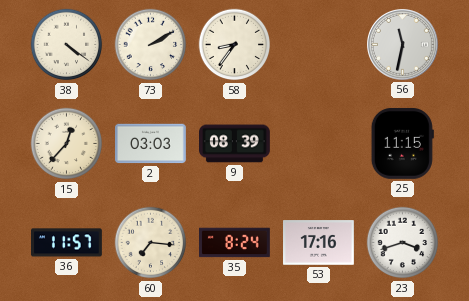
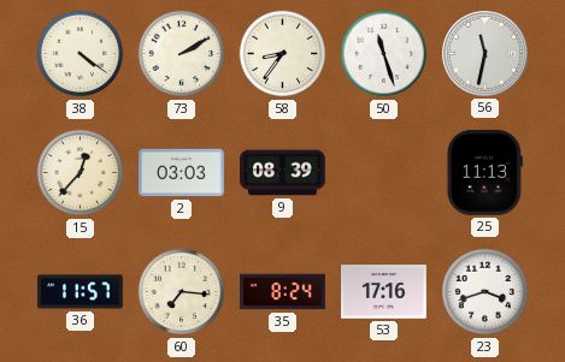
50: none -> 11:27 (384, 54)
25: 11:15 -> 11:13 (484, 172)
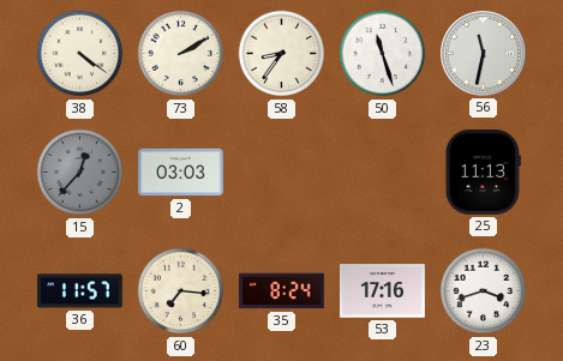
15 dial: cream -> grey (80, 173)
9: 08:39 -> none (283, 173)
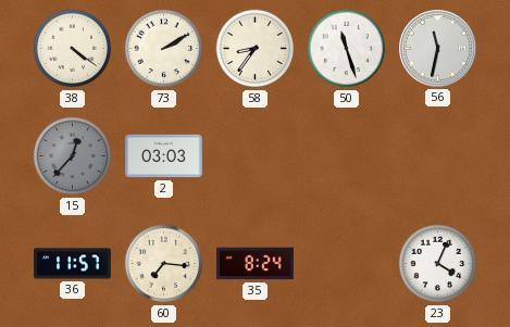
25: 11:13 -> none (483, 172)
53: 17:16 -> none (383, 291)
23: 3:42 -> 4:04 (438, 264)
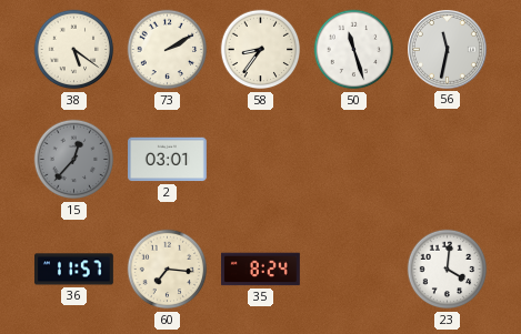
38: 4:21 -> 5:21 (74, 50)
2: 03:03 -> 03:01 (168, 160)
23: 4:04 -> 4:01 (448, 270)
